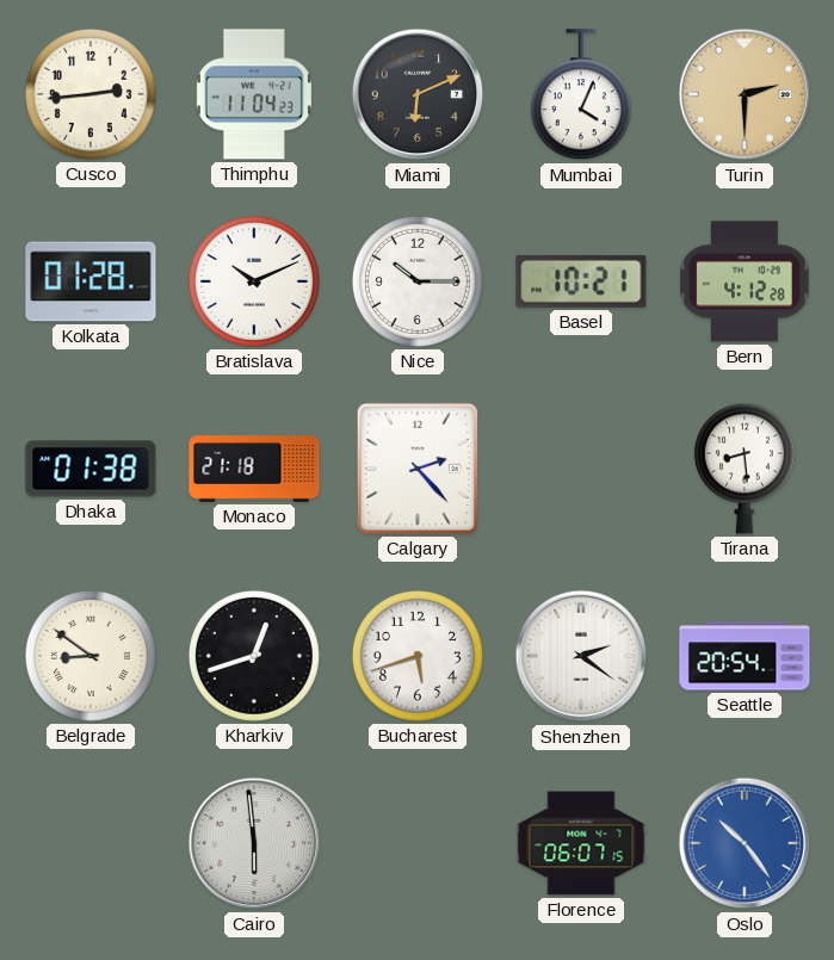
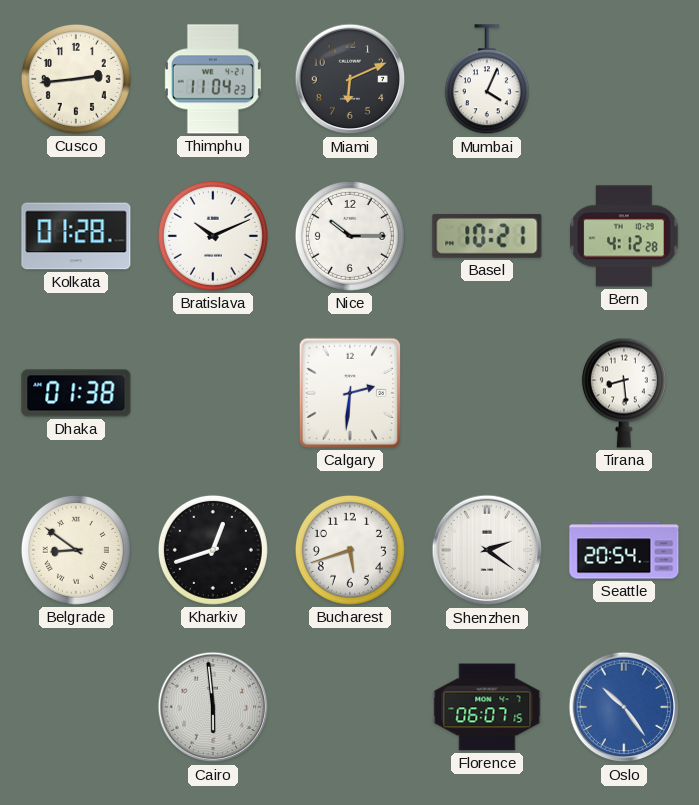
Turin: 2:30 -> none (745, 94)
Monaco: 21:18 -> none (254, 469)
Calgary: 2:23 -> 2:31 (350, 393)
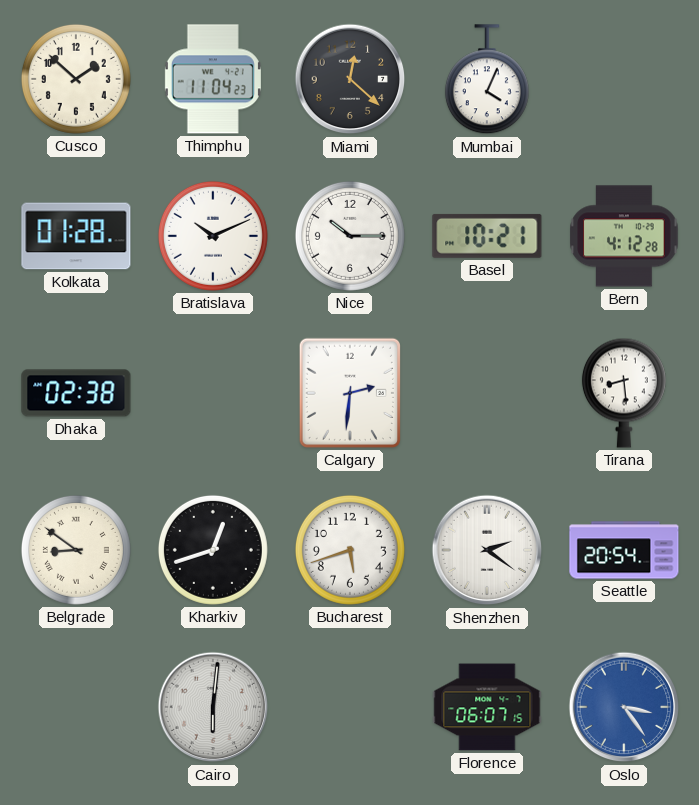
Cusco: 2:44 -> 1:52 (76, 79)
Miami: 6:11 -> 12:22 (350, 79)
Dhaka: 01:38 -> 02:38 (76, 393)
Cairo: 5:59 -> 6:01 (213, 707)
Oslo: 10:24 -> 3:24 (624, 707)
